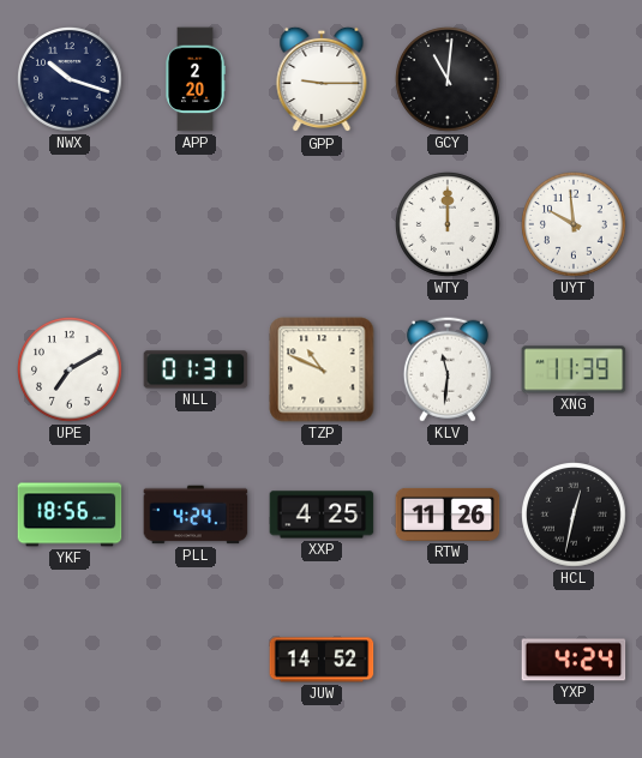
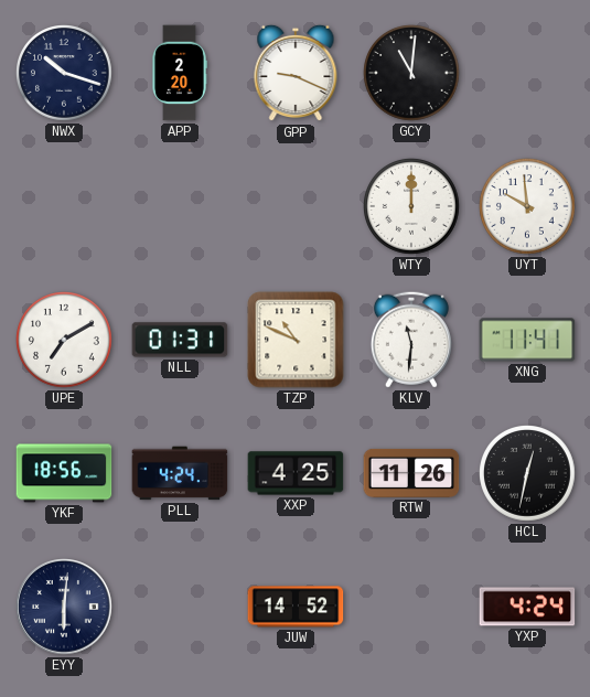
GPP: 9:15 -> 9:19 (296, 73)
XNG: 11:39 -> 11:41 (527, 340)
EYY: none -> 6:01 (64, 607)
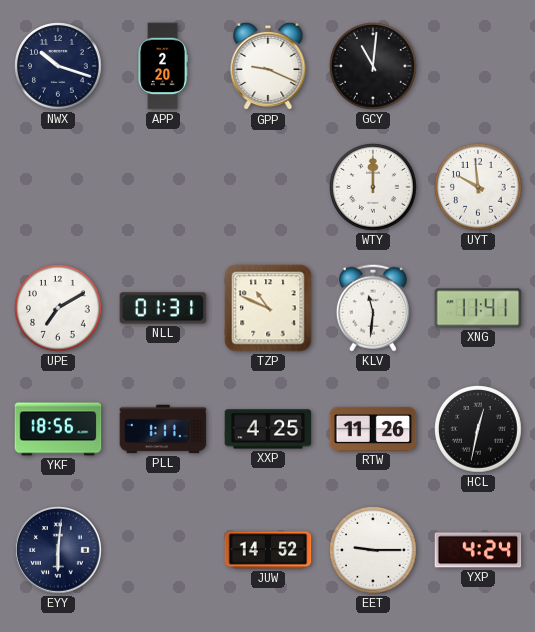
PLL: 4:24 -> 1:11 (163, 429)
EET: none -> 9:15 (374, 551)
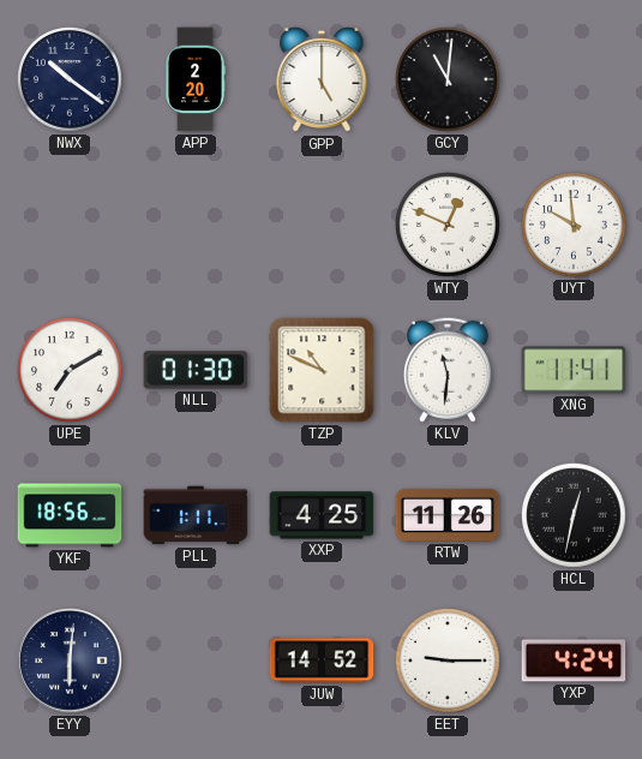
NWX: 10:18 -> 10:21 (71, 80)
GPP: 9:19 -> 5:00 (322, 79)
WTY: 12:00 -> 12:49 (449, 226)
NLL: 01:31 -> 01:30 (196, 370)
